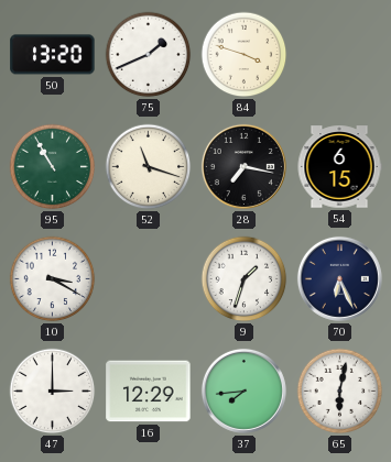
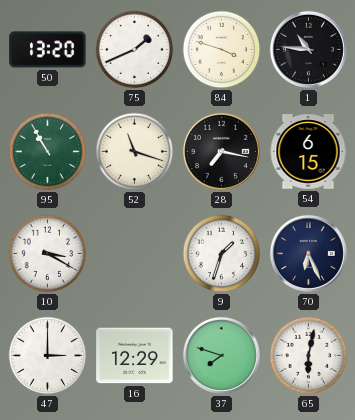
1: none -> 10:46 (308, 49)
37: 7:44 -> 7:48 (221, 355)
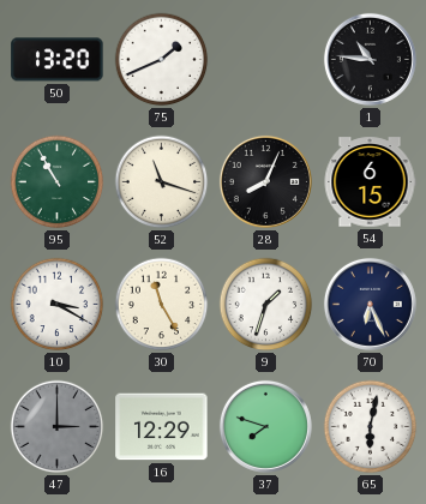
84: 3:48 -> none (222, 50)
28: 7:17 -> 8:04 (265, 181)
30: none -> 11:25 (162, 305)
47 dial: white -> grey (58, 427)
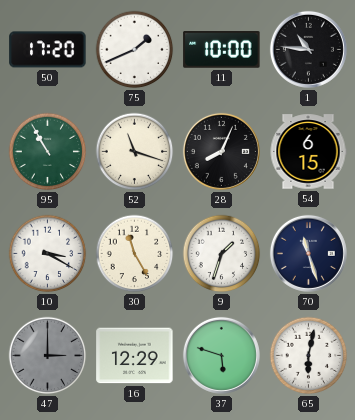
50: 13:20 -> 17:20 (48, 50)
11: none -> 10:00 (222, 50)
70: 6:26 -> 11:27 (308, 253)
37: 7:48 -> 5:48 (221, 355)
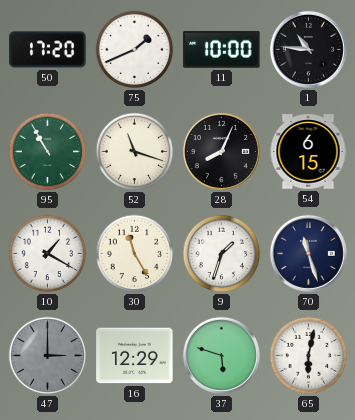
10: 3:20 -> 1:20 (48, 254)
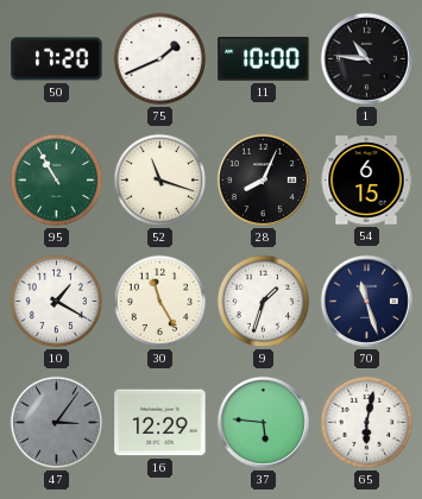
47: 3:00 -> 3:06 (57, 423)
37: 5:48 -> 5:46 (263, 422)
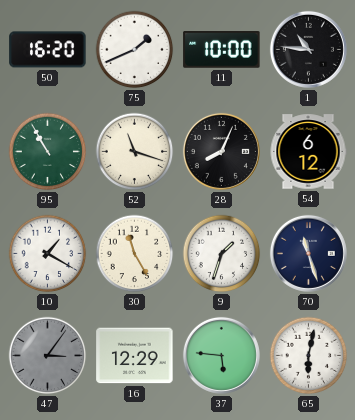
50: 17:20 -> 16:20 (48, 50)
54: 6:15 -> 6:12 (308, 152)
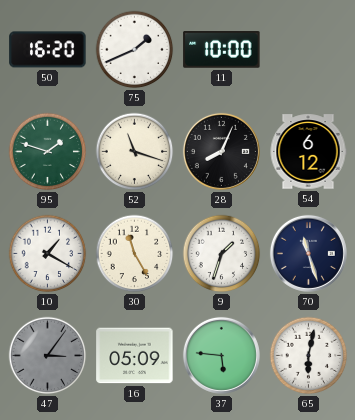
1: 10:46 -> none (308, 49)
95: 10:55 -> 1:48 (48, 152)
16: 12:29 -> 05:09 (135, 356)
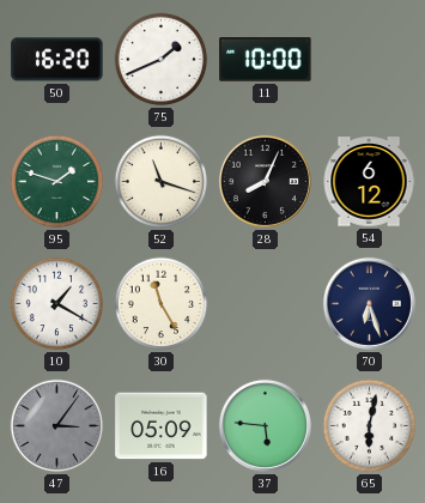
9: 1:33 -> none (222, 254)
70: 11:27 -> 6:27 (369, 303)
